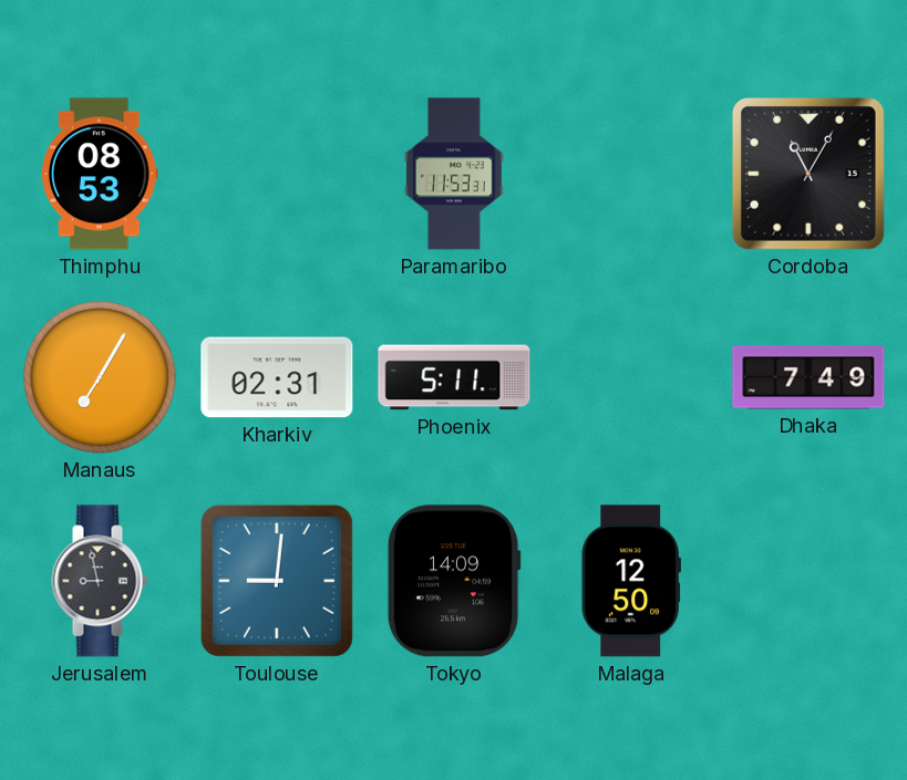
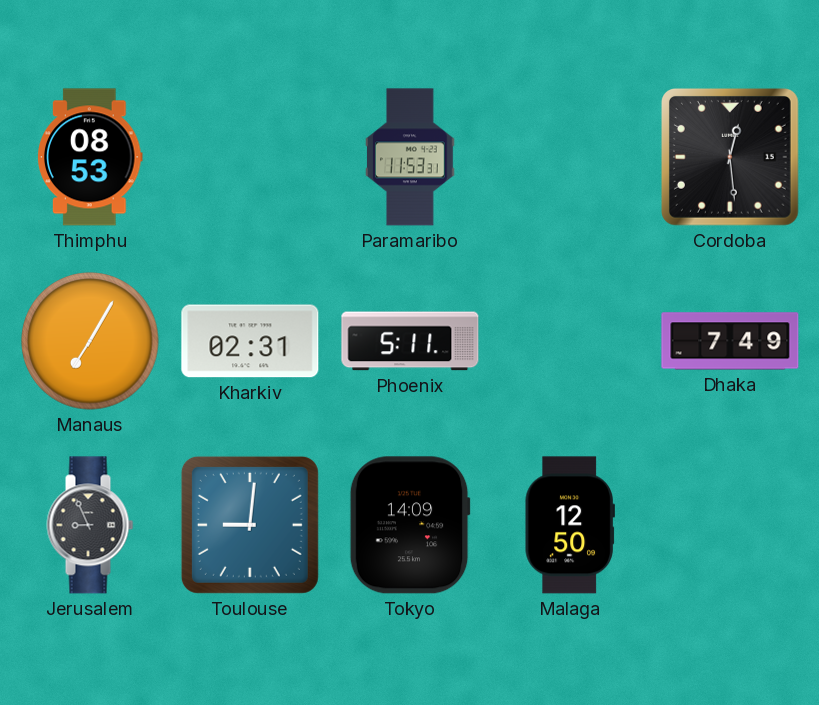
Cordoba: 11:05 -> 12:29 (730, 157)
Jerusalem: 8:58 -> 8:56 (90, 525)
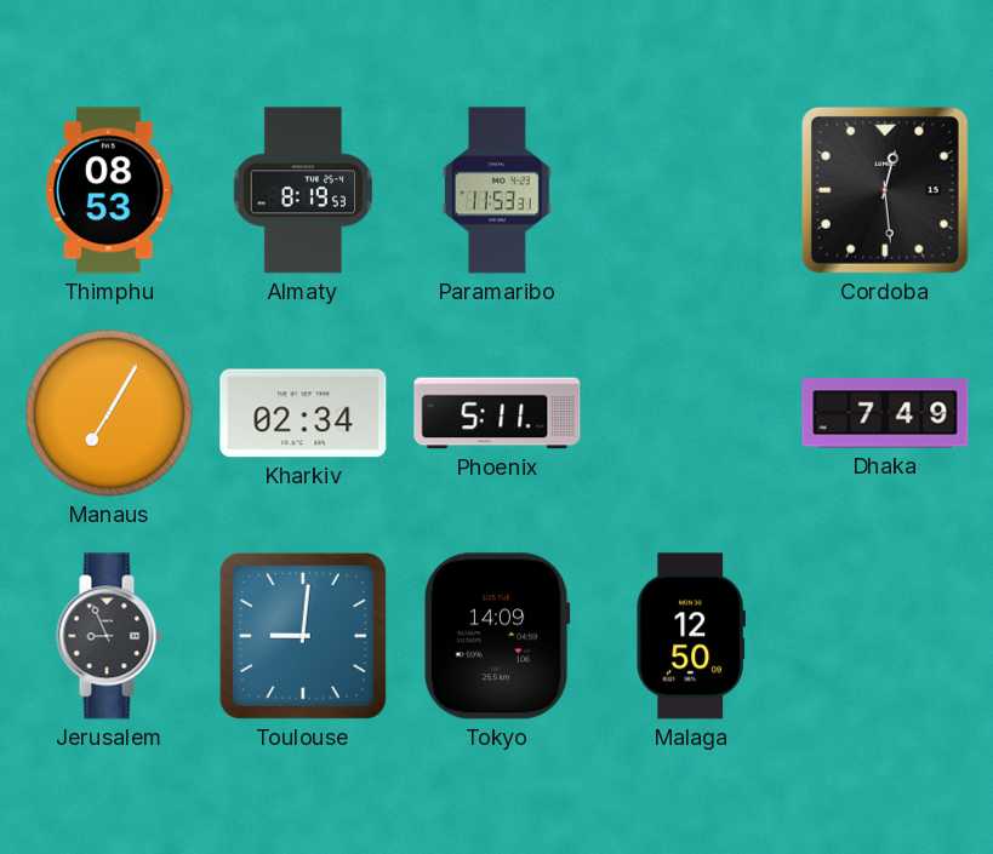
Almaty: none -> 8:19 (303, 190)
Kharkiv: 02:31 -> 02:34 (303, 413)
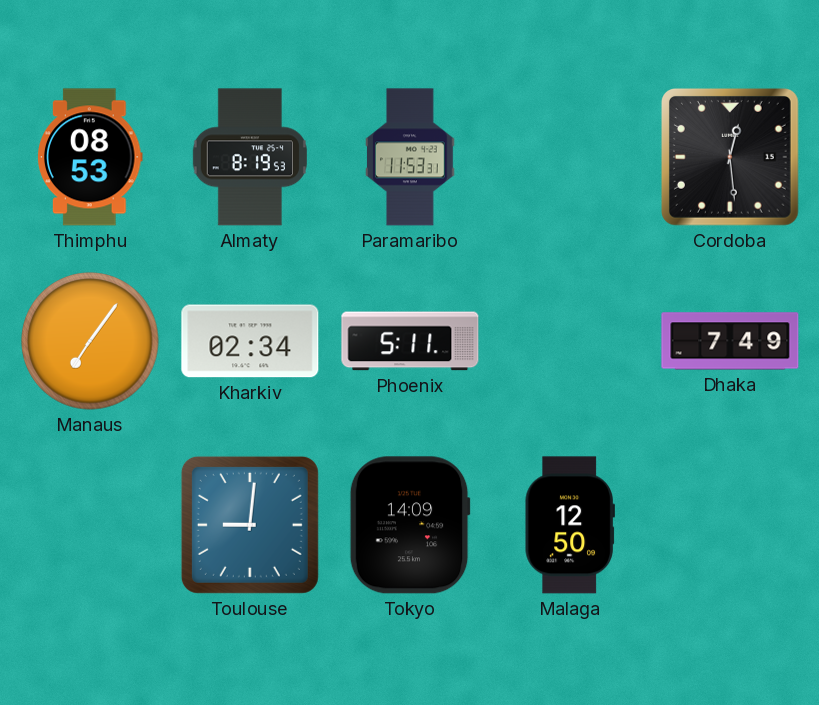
Manaus: 7:05 -> 7:06 (90, 341)
Jerusalem: 8:56 -> none (109, 636)
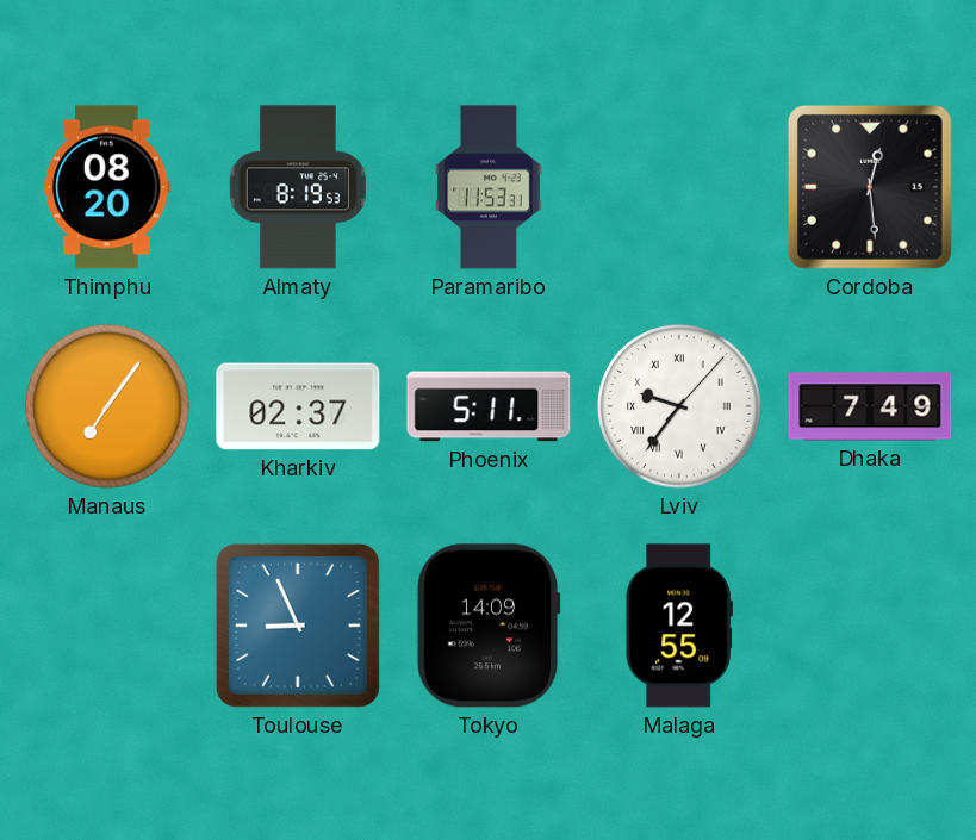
Thimphu: 08:53 -> 08:20 (107, 187)
Kharkiv: 02:34 -> 02:37 (298, 406)
Lviv: none -> 9:36 (679, 406)
Toulouse: 9:01 -> 8:56 (298, 626)
Malaga: 12:50 -> 12:55 (679, 626)
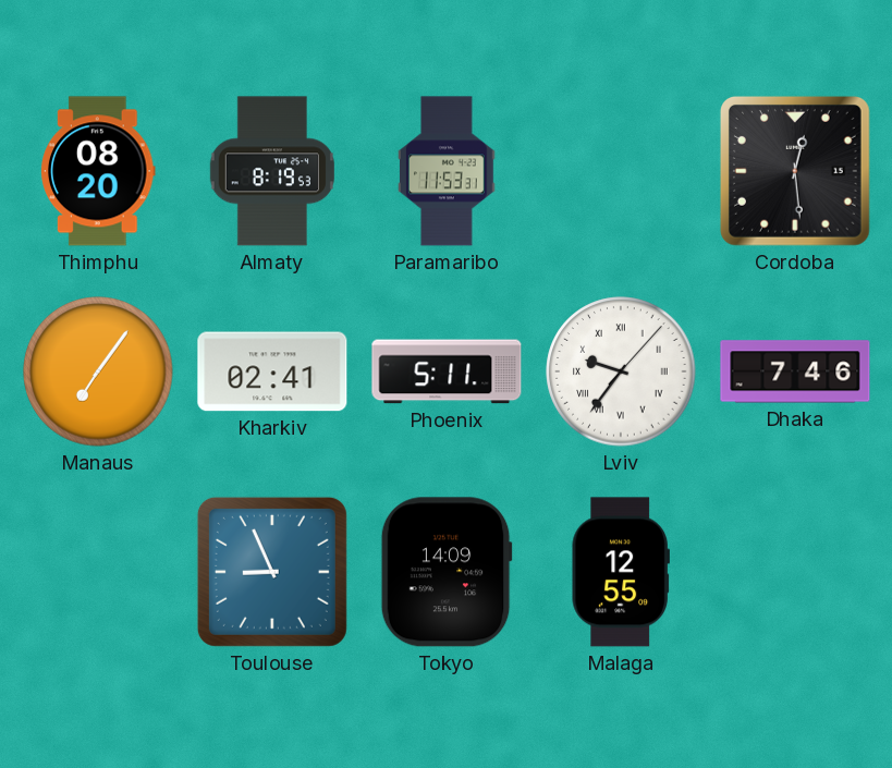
Kharkiv: 02:37 -> 02:41 (272, 371)
Dhaka: 7:49 -> 7:46 (795, 371)
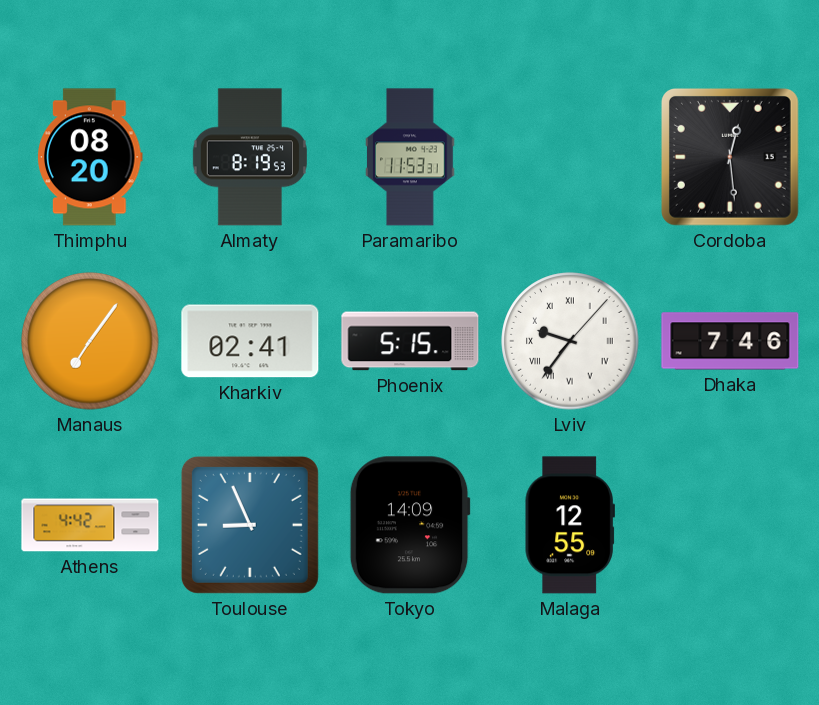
Phoenix: 5:11 -> 5:15 (410, 341)
Athens: none -> 4:42 (90, 525)
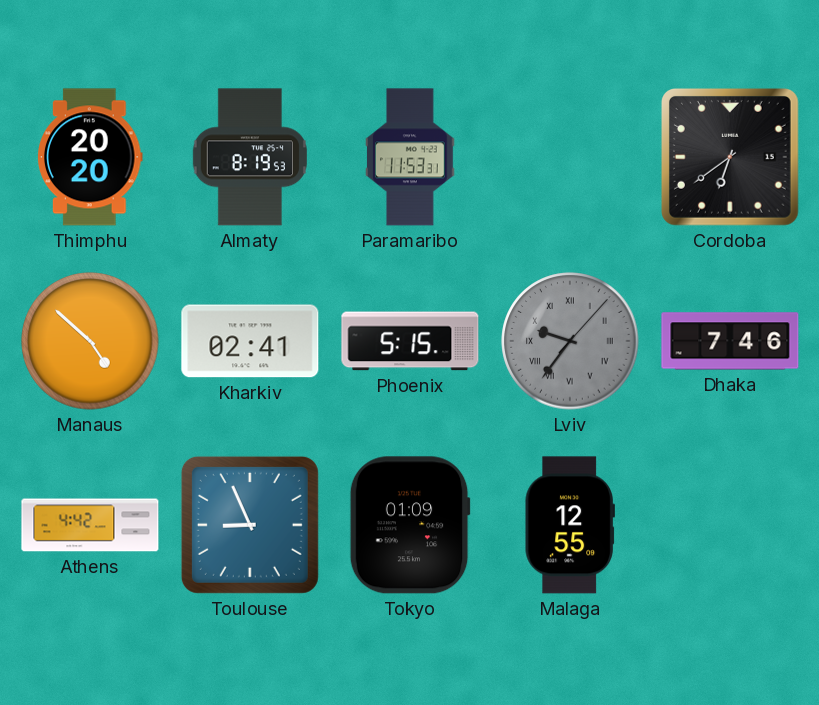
Thimphu: 08:20 -> 20:20 (90, 157)
Cordoba: 12:29 -> 6:39 (730, 157)
Manaus: 7:06 -> 4:52 (90, 341)
Lviv dial: white -> grey (570, 341)
Tokyo: 14:09 -> 01:09 (410, 525)
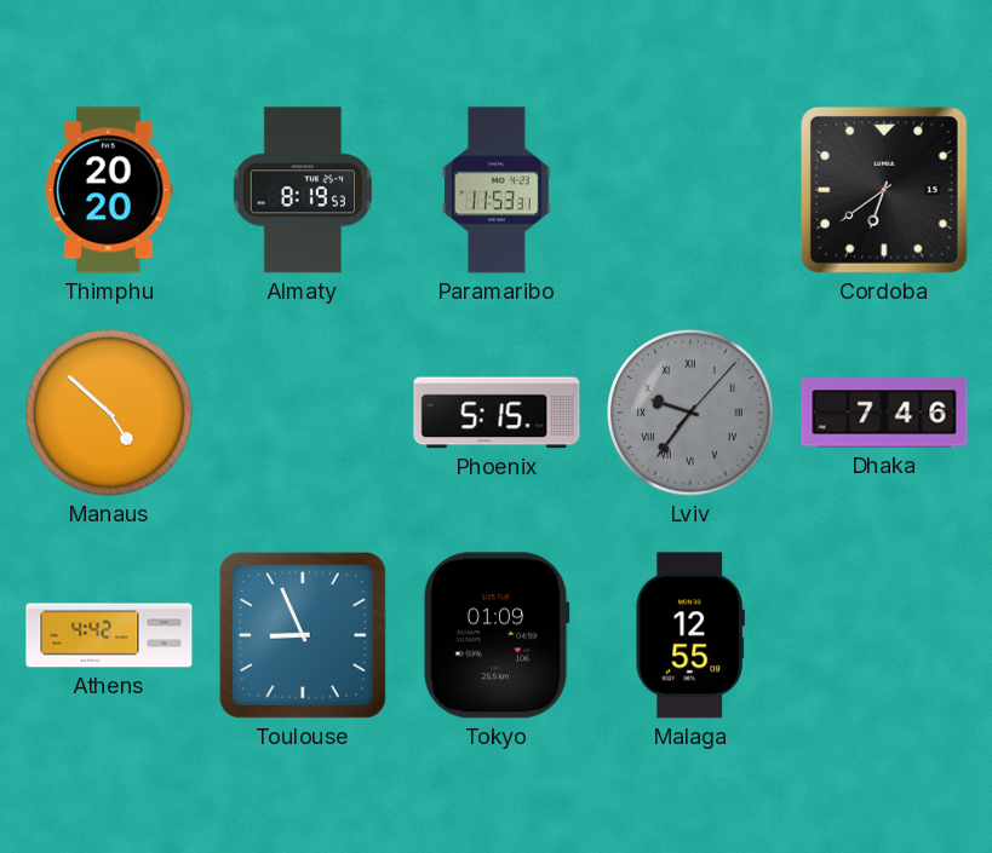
Kharkiv: 02:41 -> none (250, 341)
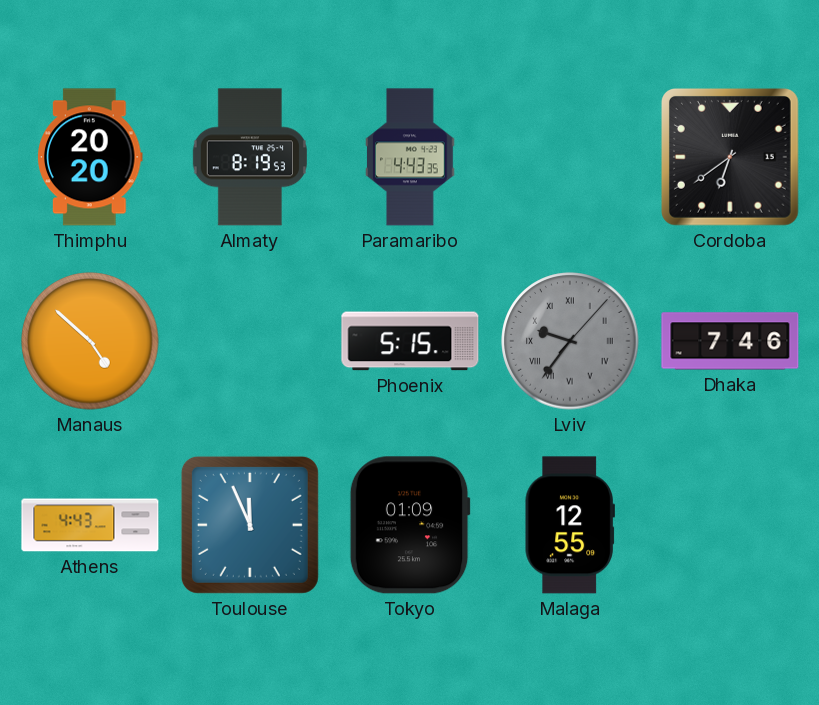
Paramaribo: 11:53 -> 4:43 (410, 157)
Athens: 4:42 -> 4:43 (90, 525)
Toulouse: 8:56 -> 11:56 (250, 525)
